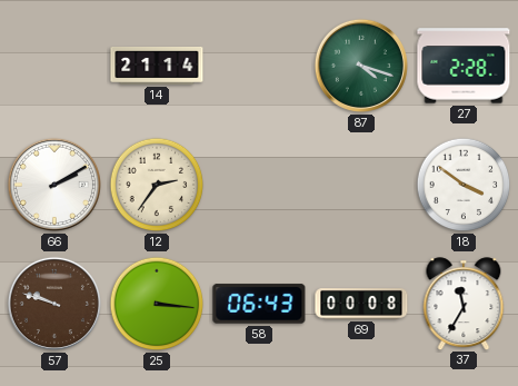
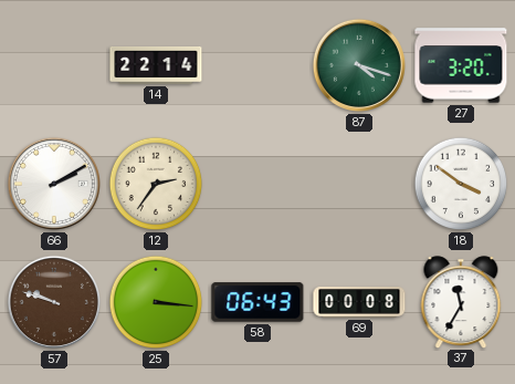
14: 21:14 -> 22:14 (156, 66)
27: 2:28 -> 3:20 (461, 65)
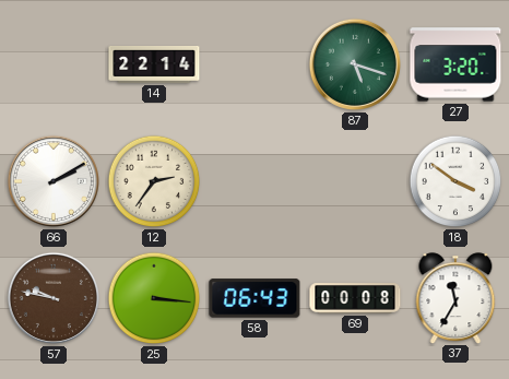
87: 4:18 -> 5:18 (355, 64)
57: 9:48 -> 9:47 (54, 298)
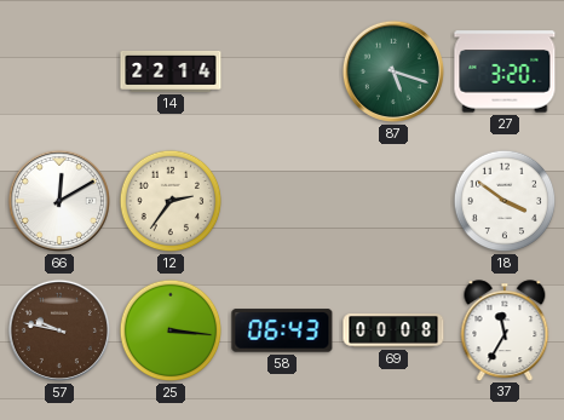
66: 2:10 -> 12:10 (59, 201)
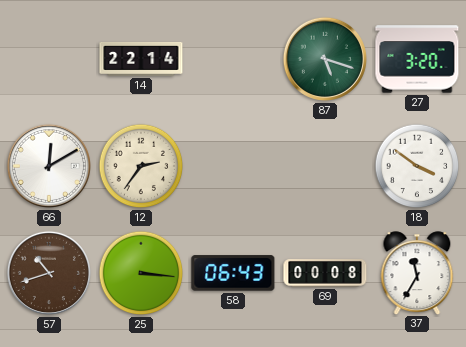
57: 9:47 -> 10:42 (49, 273)
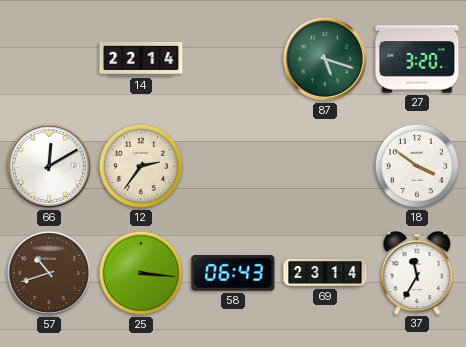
69: 00:08 -> 23:14 (325, 273)
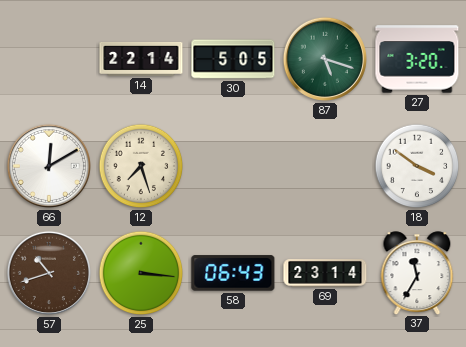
30: none -> 5:05 (233, 59)
12: 2:36 -> 7:27 (141, 166)
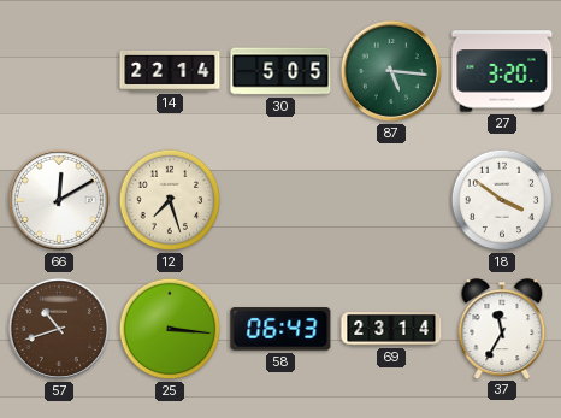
87: 5:18 -> 5:16 (391, 71)
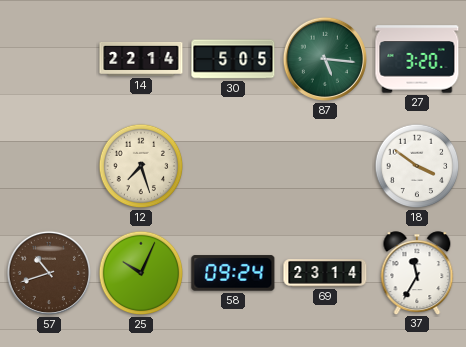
66: 12:10 -> none (59, 200)
25: 3:16 -> 10:04 (141, 273)
58: 06:43 -> 09:24 (233, 273)
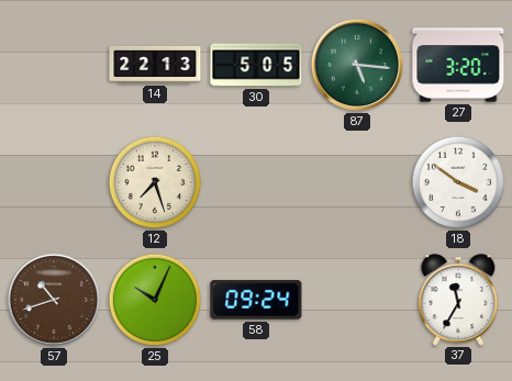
14: 22:14 -> 22:13 (155, 66)
69: 23:14 -> none (325, 273)
